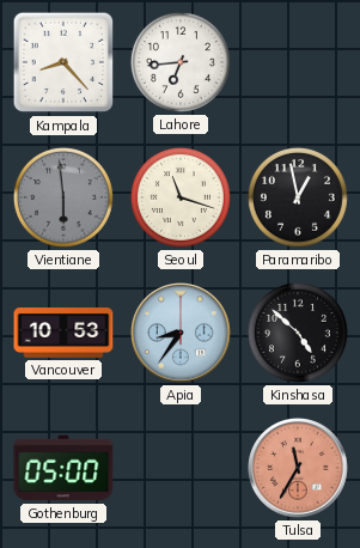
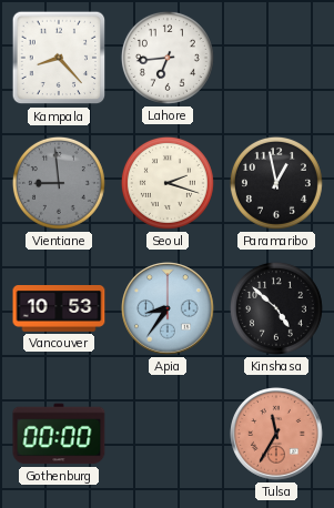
Vientiane: 5:59 -> 8:59 (59, 183)
Seoul: 11:18 -> 2:18 (168, 183)
Gothenburg: 05:00 -> 00:00 (59, 434)
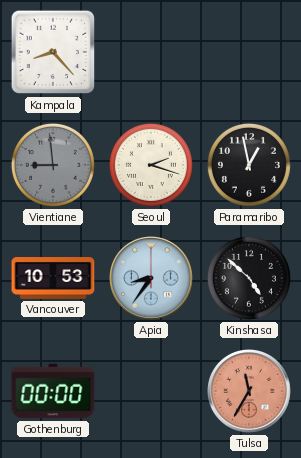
Lahore: 6:44 -> none (168, 58)
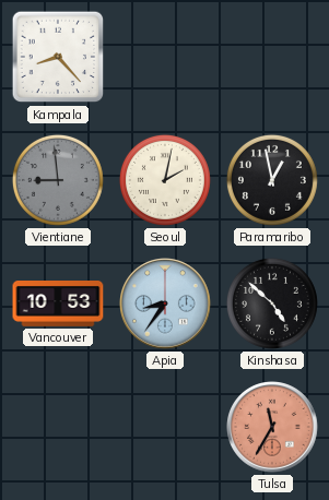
Seoul: 2:18 -> 2:02 (165, 180)
Gothenburg: 00:00 -> none (53, 391)
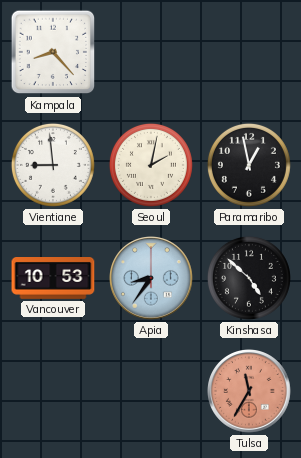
Vientiane dial: grey -> white (53, 165)
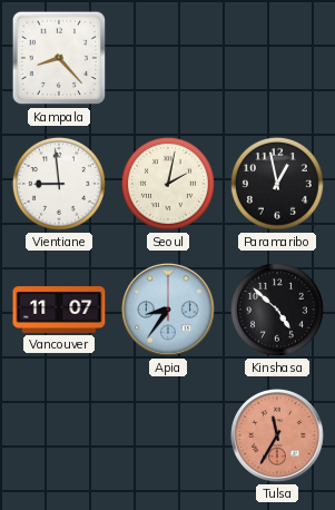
Vancouver: 10:53 -> 11:07 (59, 311)
